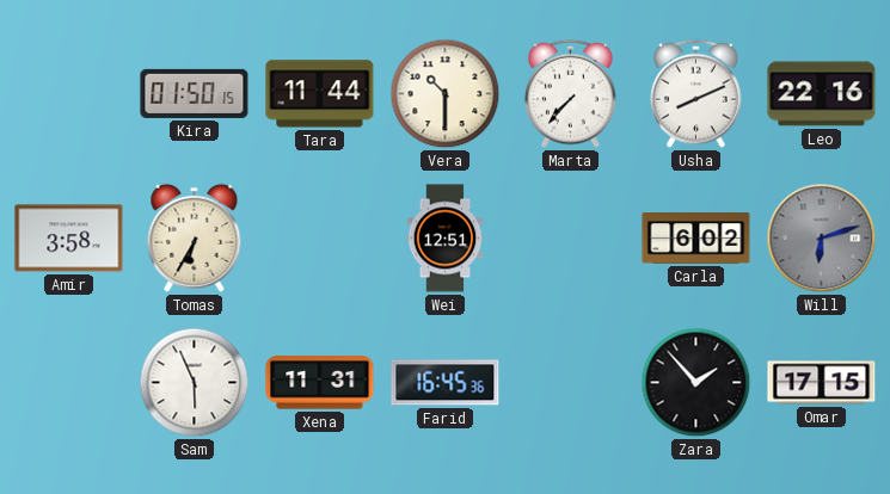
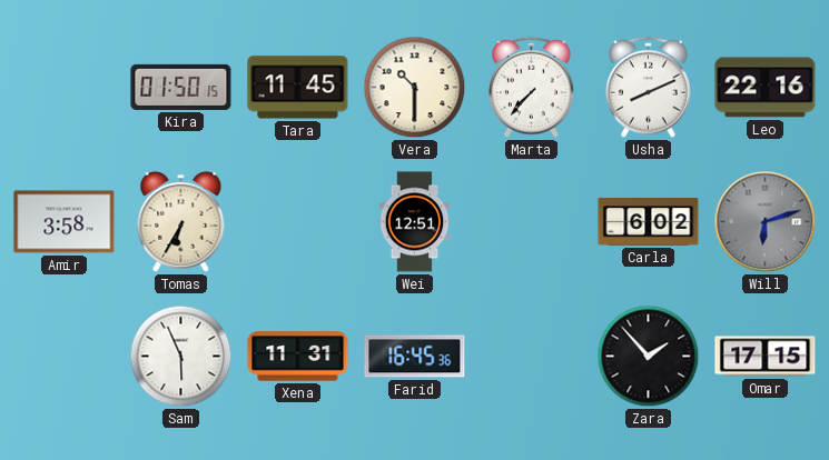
Tara: 11:44 -> 11:45 (298, 88)
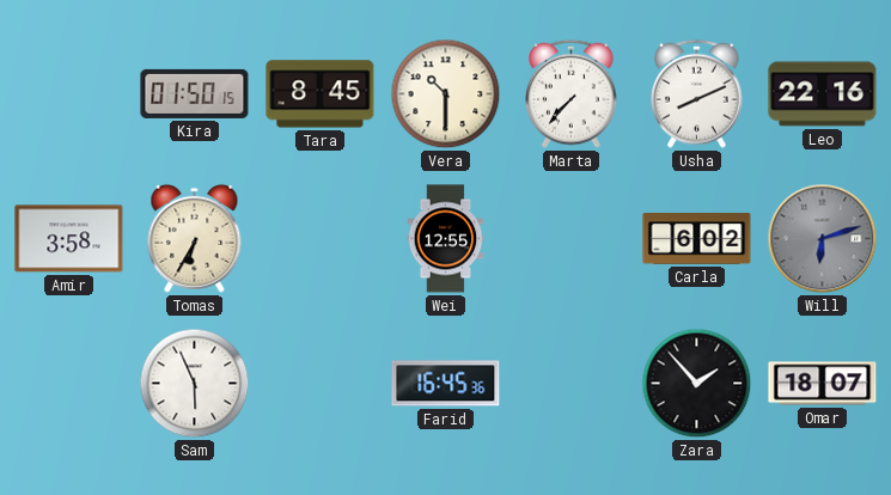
Tara: 11:45 -> 8:45 (321, 94)
Wei: 12:51 -> 12:55 (446, 239)
Xena: 11:31 -> none (298, 357)
Omar: 17:15 -> 18:07 (823, 384)
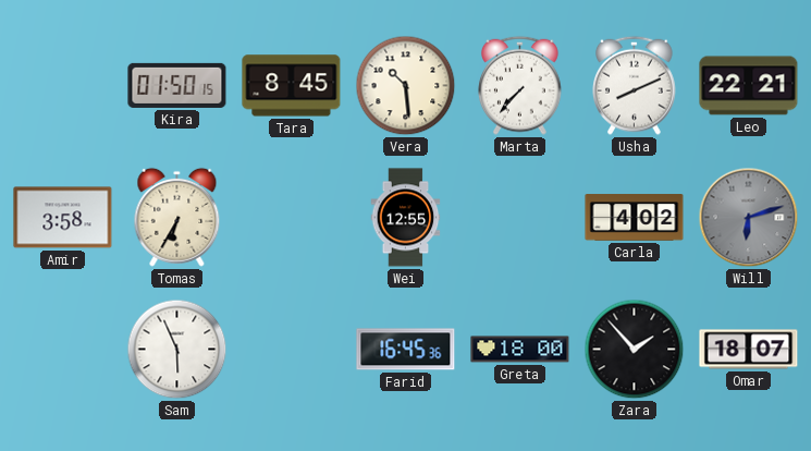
Vera: 10:30 -> 10:29 (406, 86)
Leo: 22:16 -> 22:21 (749, 86)
Carla: 6:02 -> 4:02 (635, 218)
Greta: none -> 18:00 (520, 350)
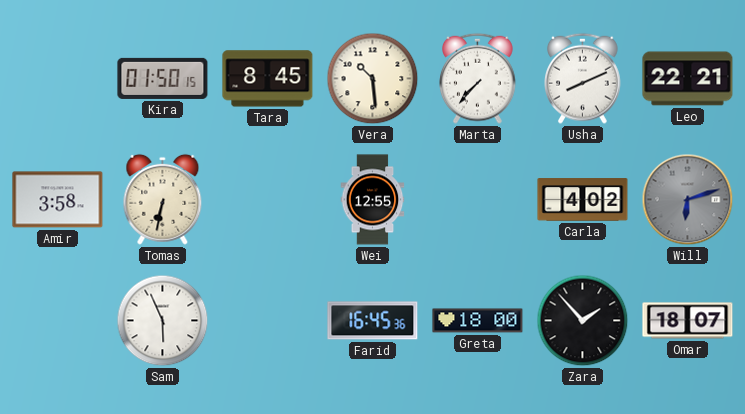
Tomas: 6:35 -> 6:32 (163, 199)
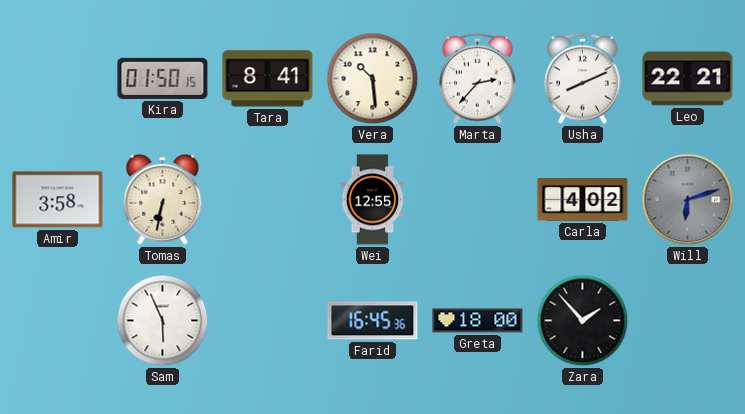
Tara: 8:45 -> 8:41 (268, 79)
Marta: 7:37 -> 2:37 (478, 78)
Omar: 18:07 -> none (688, 321)
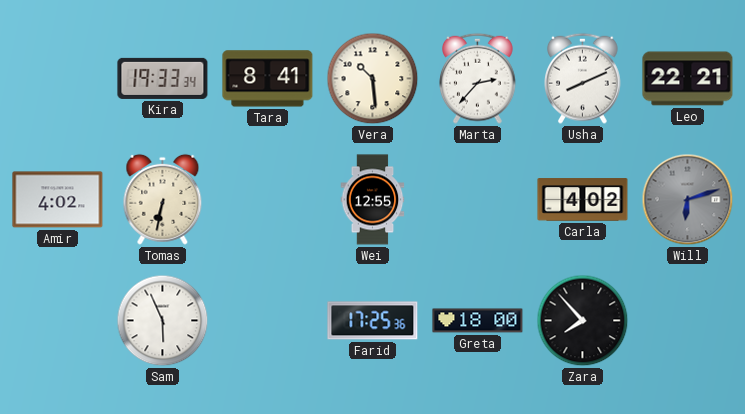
Kira: 01:50 -> 19:33 (163, 78)
Amir: 3:58 -> 4:02 (58, 200)
Farid: 16:45 -> 17:25 (373, 321)
Zara: 1:53 -> 7:53 (583, 321)
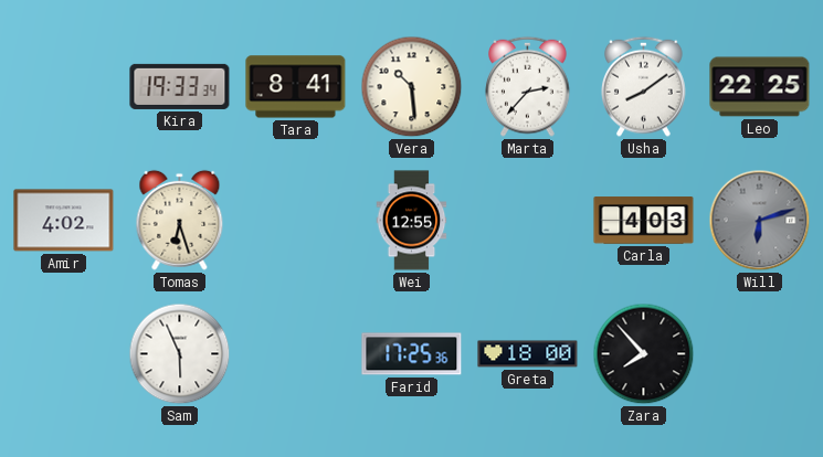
Usha: 8:11 -> 8:09 (644, 86)
Leo: 22:21 -> 22:25 (760, 87)
Tomas: 6:32 -> 6:27 (180, 220)
Carla: 4:02 -> 4:03 (644, 221)
